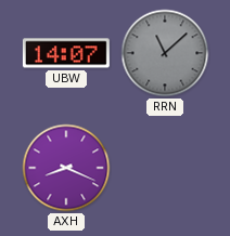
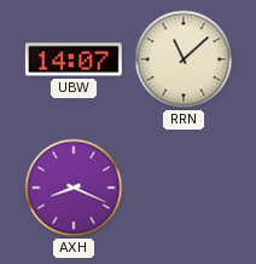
RRN dial: grey -> cream (184, 59)
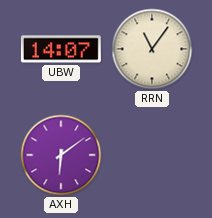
RRN: 11:08 -> 11:06 (152, 49)
AXH: 8:19 -> 6:09 (61, 155)
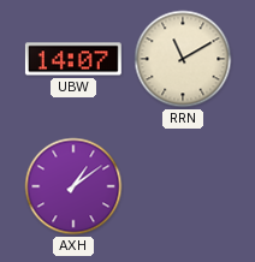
RRN: 11:06 -> 11:10 (183, 59)
AXH: 6:09 -> 1:09 (73, 186)
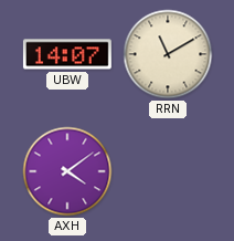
AXH: 1:09 -> 4:09 (67, 171)
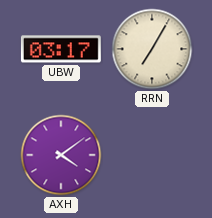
UBW: 14:07 -> 03:17 (61, 49)
RRN: 11:10 -> 7:05 (152, 49)
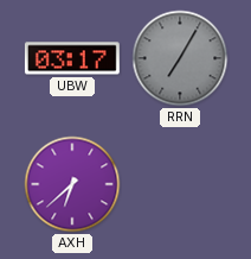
RRN dial: cream -> grey (180, 58)
AXH: 4:09 -> 6:38 (72, 184)
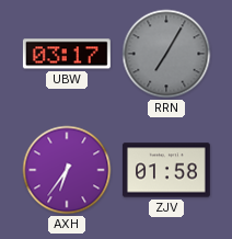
AXH: 6:38 -> 6:36 (67, 170)
ZJV: none -> 01:58 (166, 170)
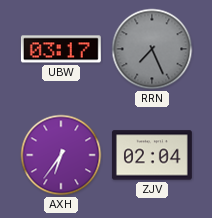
RRN: 7:05 -> 7:26 (152, 49)
ZJV: 01:58 -> 02:04 (152, 155)
